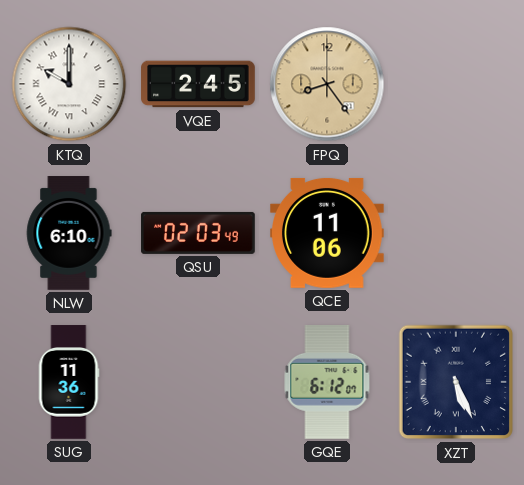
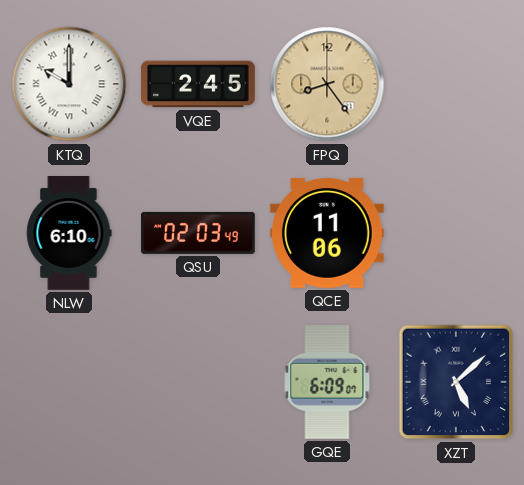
SUG: 11:36 -> none (69, 382)
GQE: 6:12 -> 6:09 (327, 383)
XZT: 5:26 -> 5:08 (456, 382)
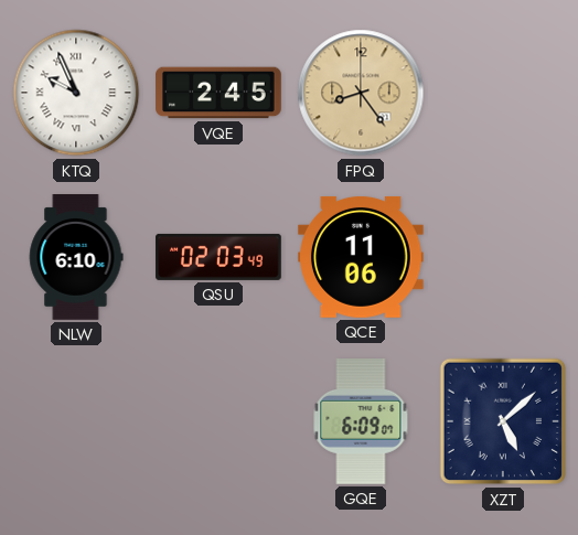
KTQ: 10:00 -> 9:56 (76, 93)
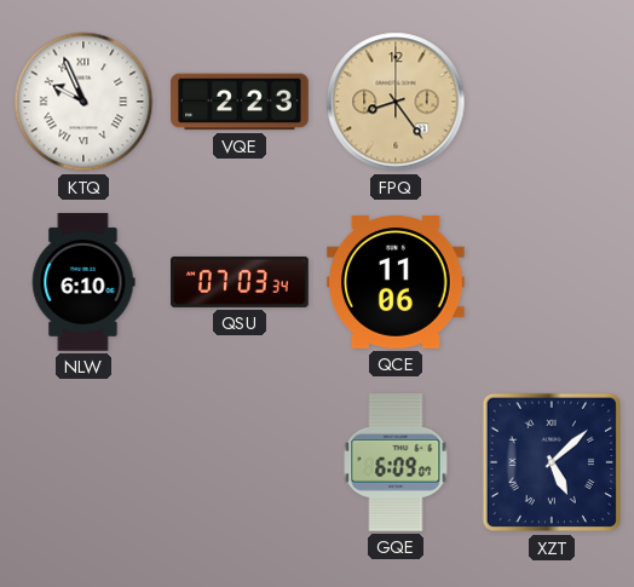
VQE: 2:45 -> 2:23 (240, 102)
QSU: 02:03 -> 07:03 (240, 282)
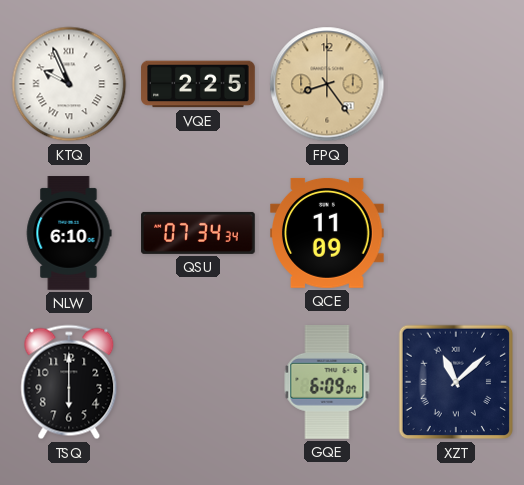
VQE: 2:23 -> 2:25 (198, 84)
QSU: 07:03 -> 07:34 (198, 233)
QCE: 11:06 -> 11:09 (328, 233)
TSQ: none -> 6:00 (69, 382)
XZT: 5:08 -> 11:08 (456, 382)
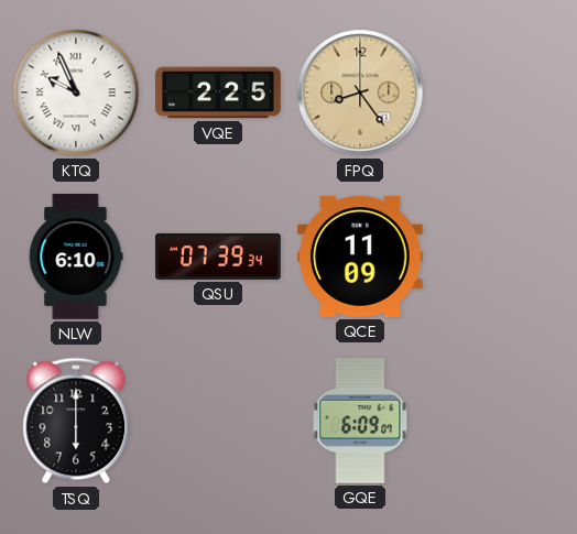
QSU: 07:34 -> 07:39 (218, 257)
XZT: 11:08 -> none (456, 382)
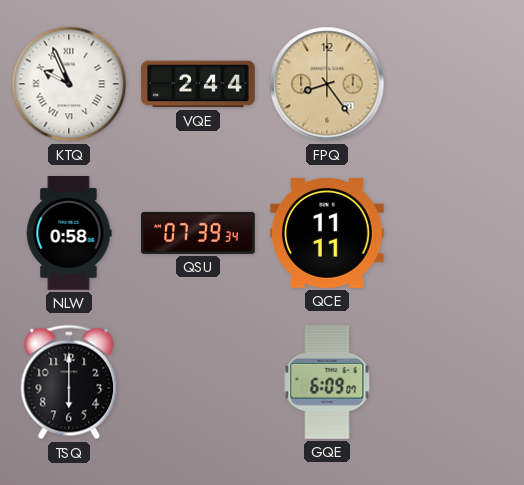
VQE: 2:25 -> 2:44 (198, 84)
NLW: 6:10 -> 0:58 (69, 233)
QCE: 11:09 -> 11:11 (328, 233)
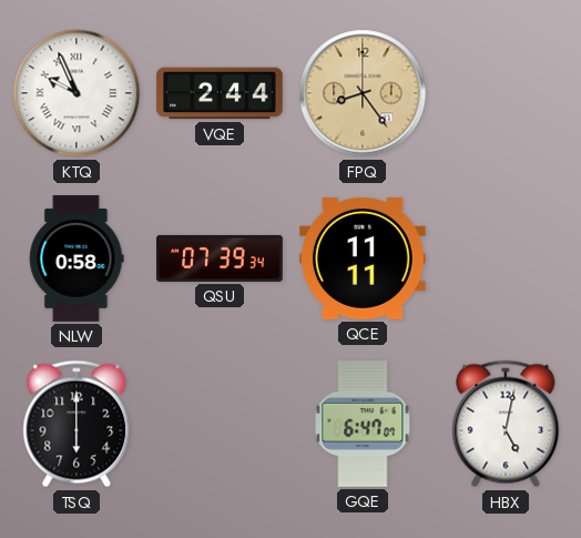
GQE: 6:09 -> 6:47 (363, 425)
HBX: none -> 5:02 (506, 424)
